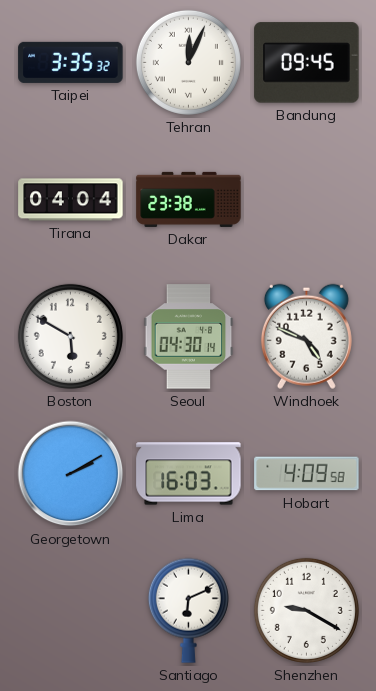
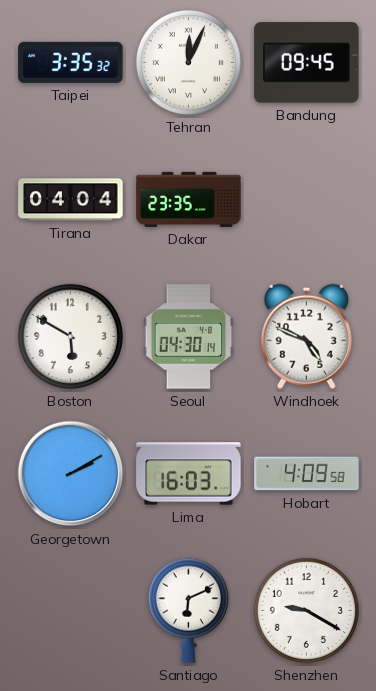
Dakar: 23:38 -> 23:35 (189, 199)
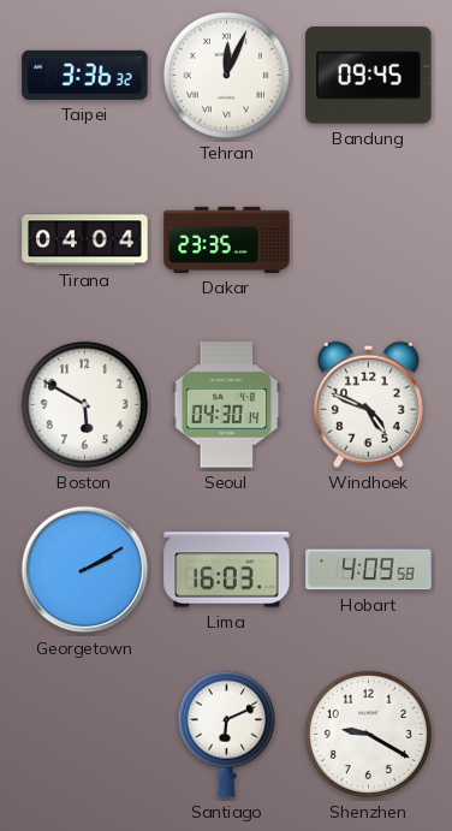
Taipei: 3:35 -> 3:36 (85, 75)
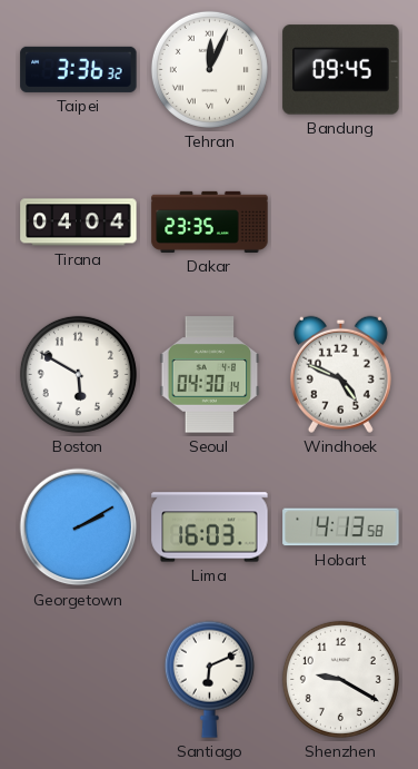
Hobart: 4:09 -> 4:13 (341, 528)
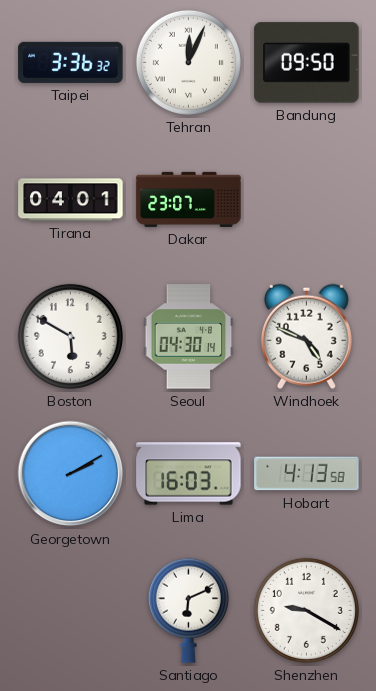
Bandung: 09:45 -> 09:50 (307, 63)
Tirana: 04:04 -> 04:01 (71, 200)
Dakar: 23:35 -> 23:07 (189, 199)
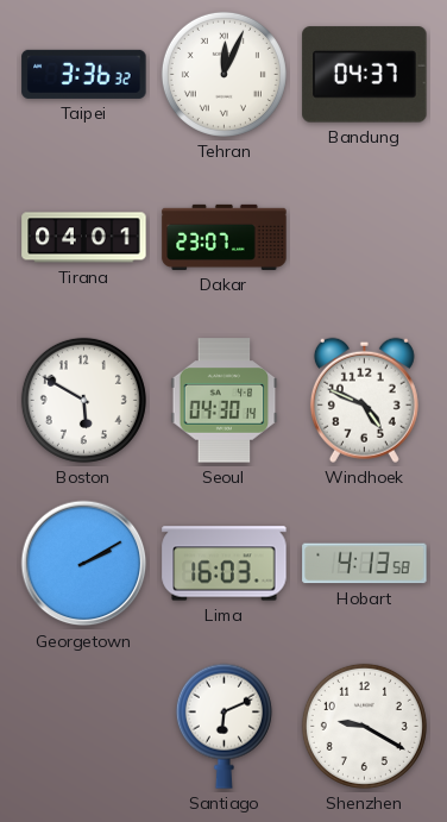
Bandung: 09:50 -> 04:37 (365, 75)
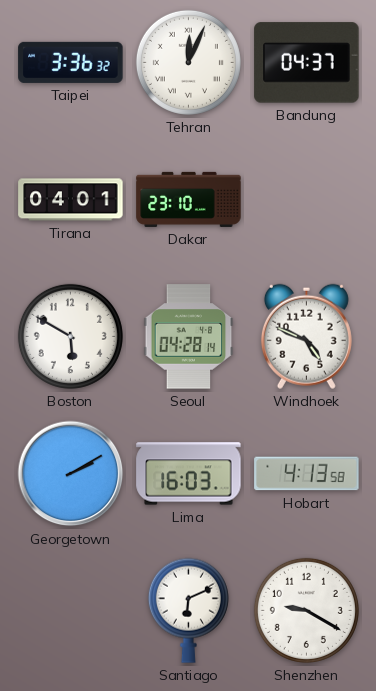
Dakar: 23:07 -> 23:10 (189, 199)
Seoul: 04:30 -> 04:28 (189, 337)
